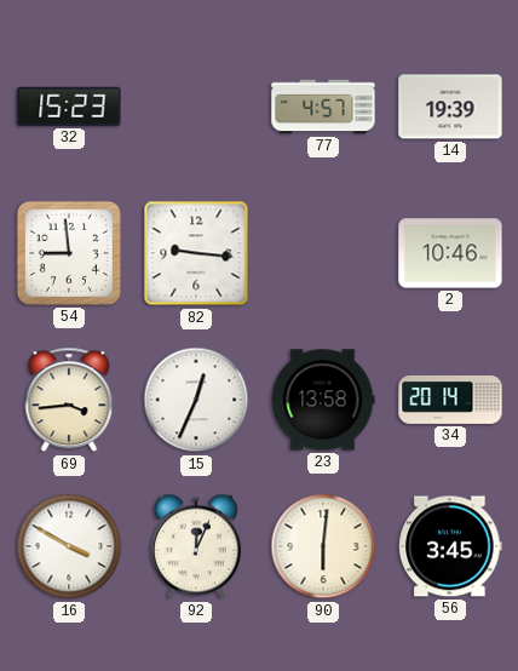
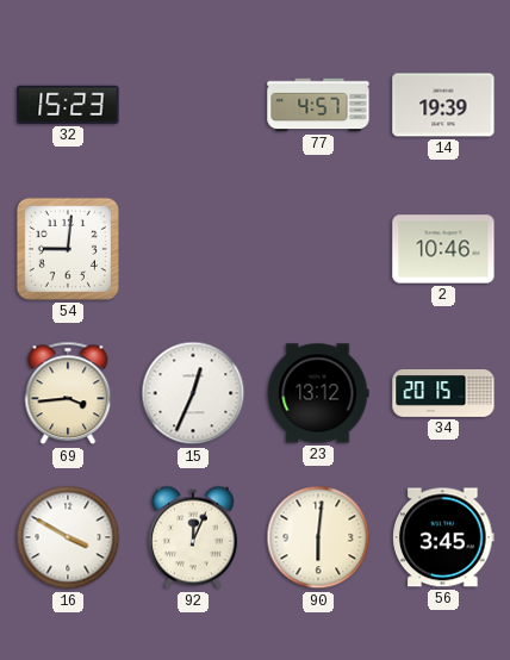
54: 8:59 -> 9:01 (68, 249)
82: 9:16 -> none (196, 253)
23: 13:58 -> 13:12 (318, 393)
34: 20:14 -> 20:15 (443, 393)
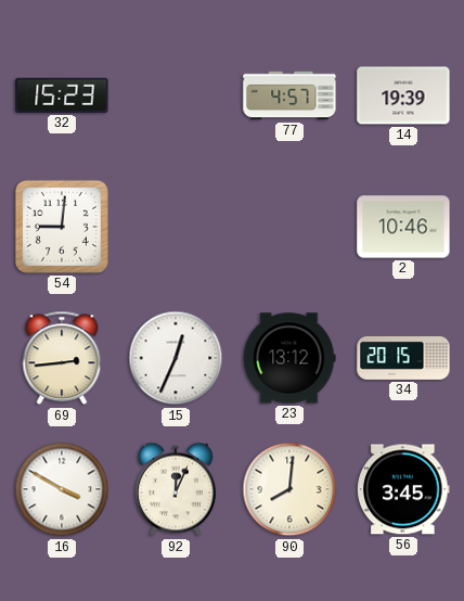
69: 3:44 -> 2:44 (62, 358)
90: 6:01 -> 8:01 (289, 489)
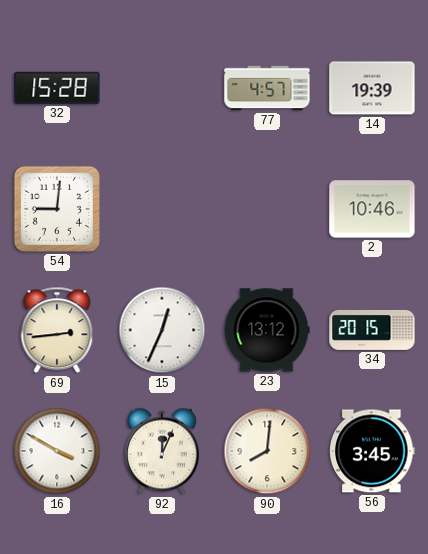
32: 15:23 -> 15:28 (57, 88)
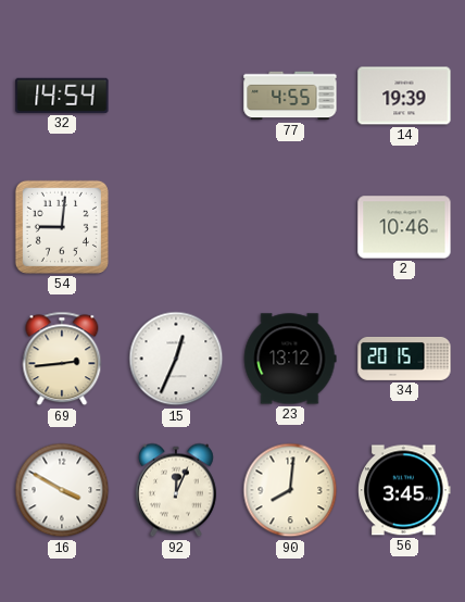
32: 15:28 -> 14:54 (62, 96)
77: 4:57 -> 4:55 (290, 96)
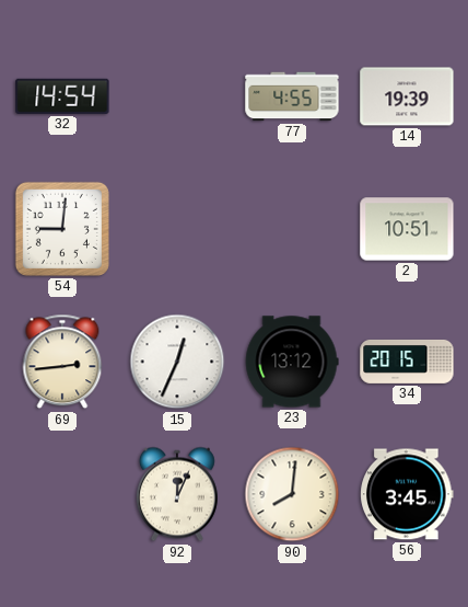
2: 10:46 -> 10:51 (407, 229)
16: 3:50 -> none (62, 490)
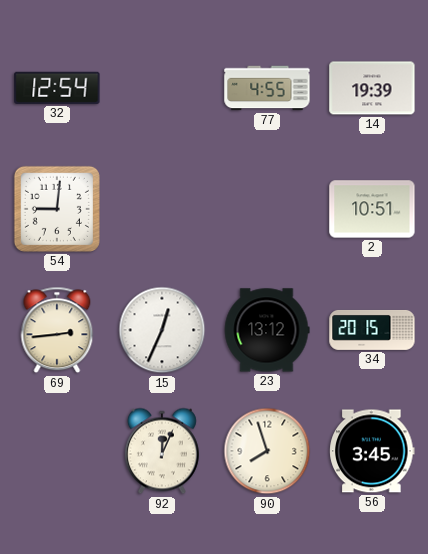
32: 14:54 -> 12:54 (57, 88)
90: 8:01 -> 7:57 (267, 451)
